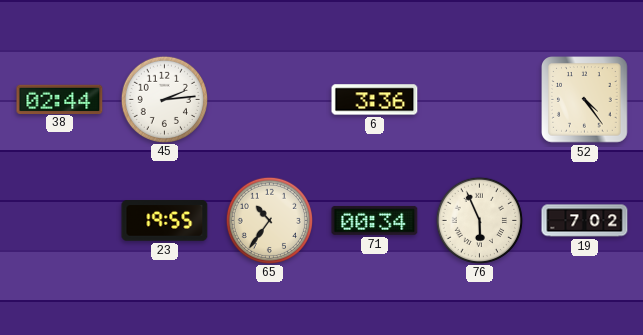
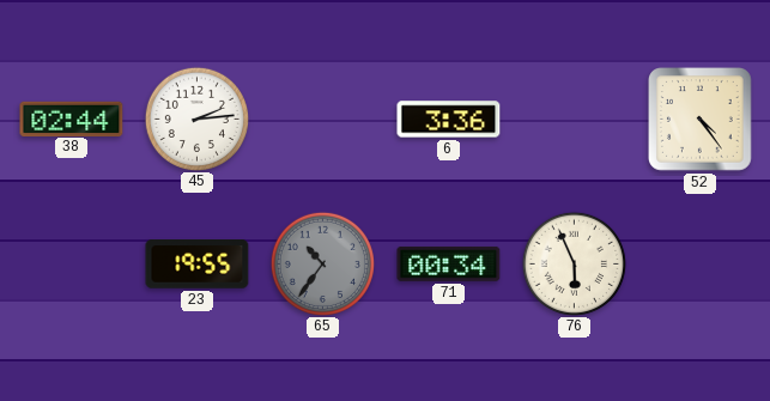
65 dial: cream -> grey (322, 263)
19: 7:02 -> none (585, 221)
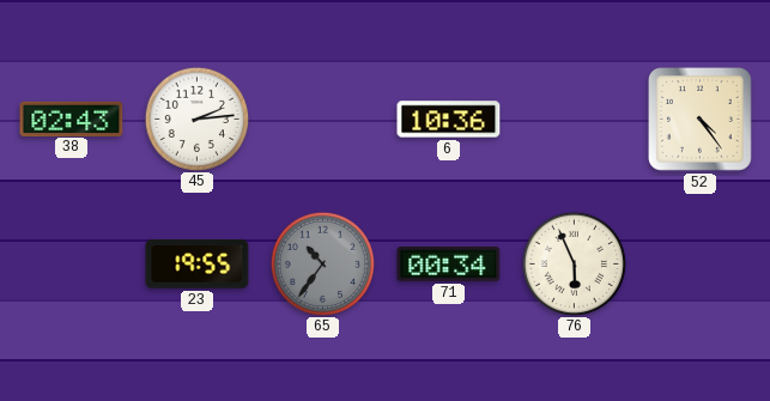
38: 02:44 -> 02:43 (72, 119)
6: 3:36 -> 10:36 (449, 120)
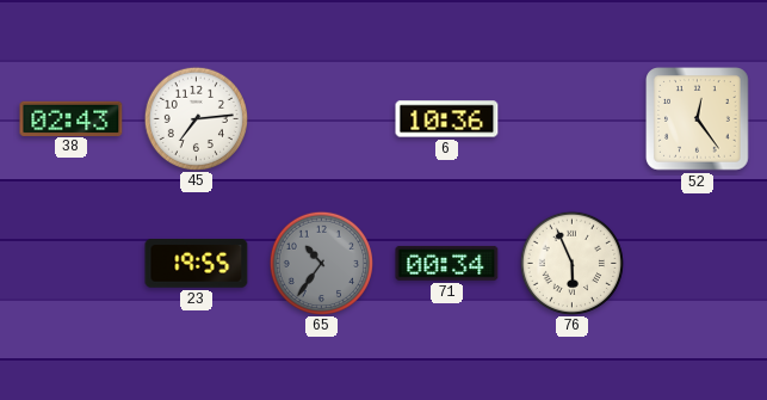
45: 2:14 -> 7:14 (196, 118)
52: 4:24 -> 12:24 (698, 119)
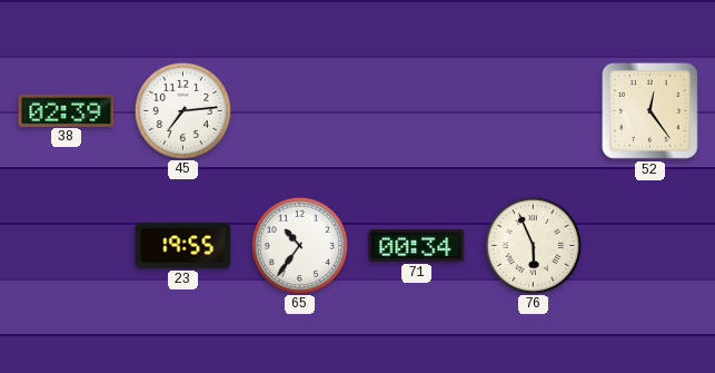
38: 02:43 -> 02:39 (67, 110)
6: 10:36 -> none (447, 119)
65 dial: grey -> white (299, 245)
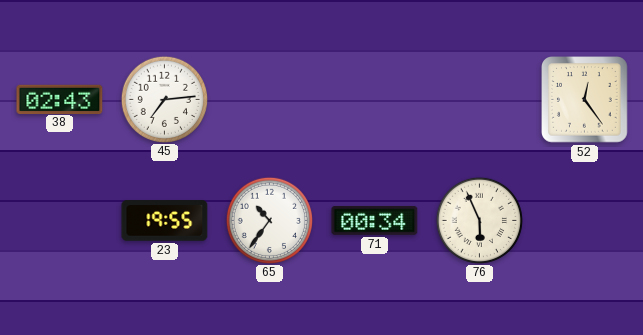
38: 02:39 -> 02:43 (60, 99)
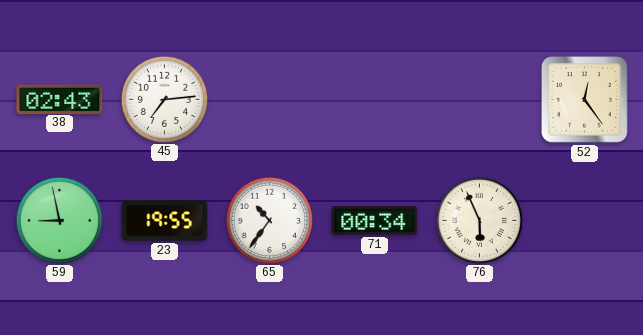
59: none -> 8:58 (59, 220)
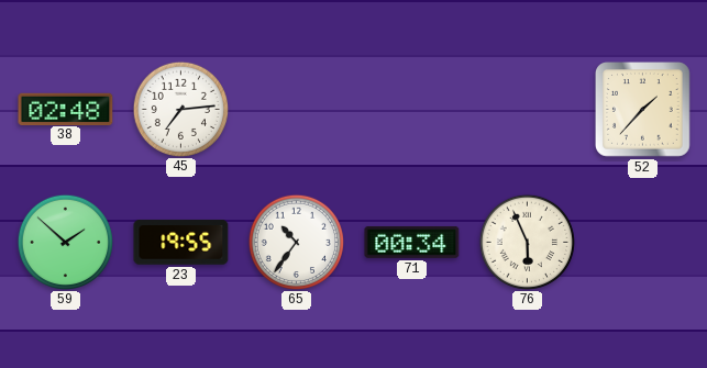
38: 02:43 -> 02:48 (66, 109)
52: 12:24 -> 1:37 (643, 110)
59: 8:58 -> 1:52 (65, 242)
